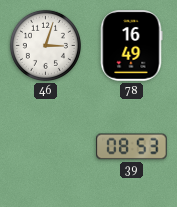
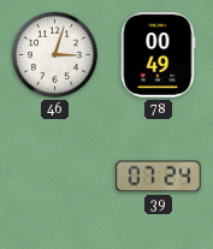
78: 16:49 -> 00:49 (159, 55)
39: 08:53 -> 07:24 (159, 177)
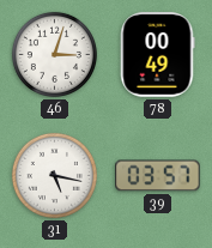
31: none -> 5:17 (54, 175)
39: 07:24 -> 03:57 (158, 176)
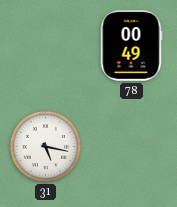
46: 3:03 -> none (54, 54)
39: 03:57 -> none (158, 176)
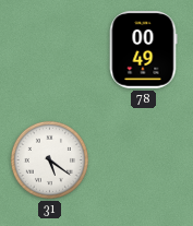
31: 5:17 -> 5:21 (49, 159)
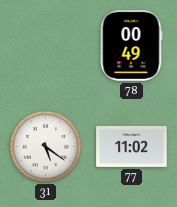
77: none -> 11:02 (132, 146)
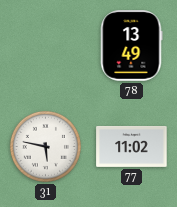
78: 00:49 -> 13:49 (132, 46)
31: 5:21 -> 5:47 (45, 146)
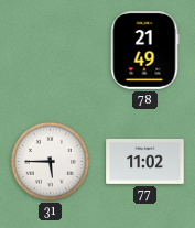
78: 13:49 -> 21:49 (145, 51)
31: 5:47 -> 5:45 (50, 161)
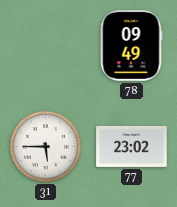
78: 21:49 -> 09:49 (132, 46)
77: 11:02 -> 23:02 (132, 146)
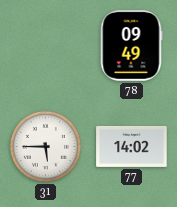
77: 23:02 -> 14:02 (132, 146)
